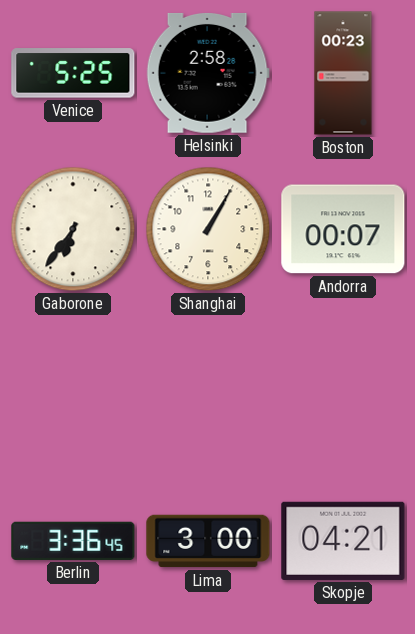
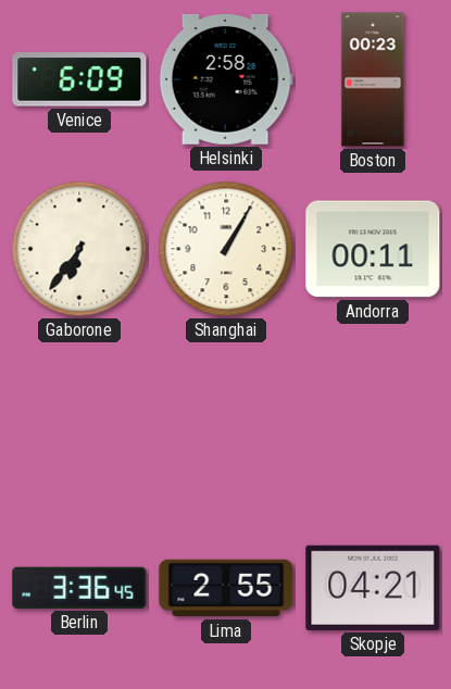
Venice: 5:25 -> 6:09 (79, 79)
Andorra: 00:07 -> 00:11 (373, 249)
Lima: 3:00 -> 2:55 (226, 588)
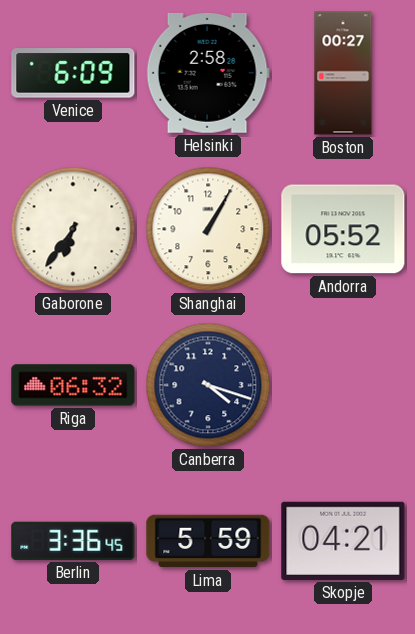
Boston: 00:23 -> 00:27 (343, 73)
Andorra: 00:11 -> 05:52 (343, 229)
Riga: none -> 06:32 (73, 385)
Canberra: none -> 4:18 (208, 385)
Lima: 2:55 -> 5:59 (208, 541)
